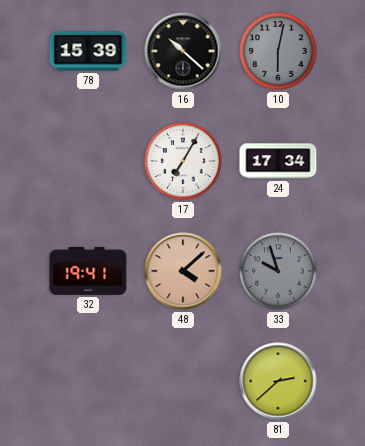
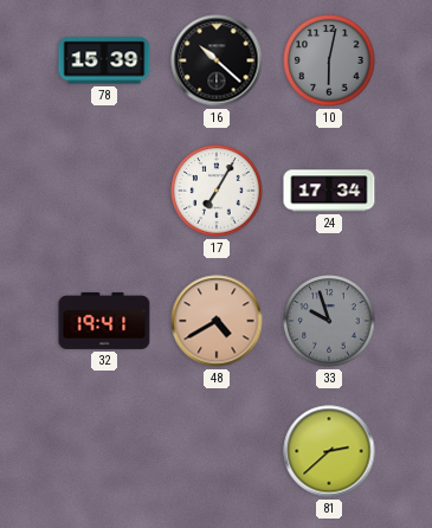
48: 4:08 -> 4:40 (217, 321)
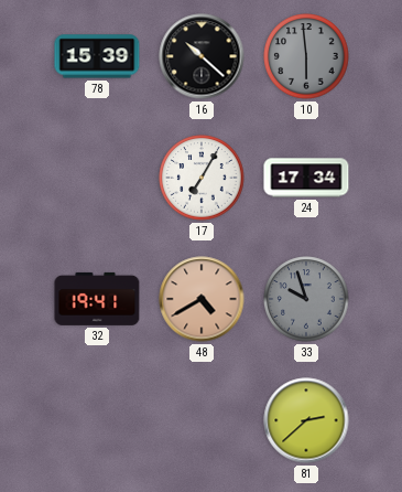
10: 6:02 -> 5:59 (306, 56)
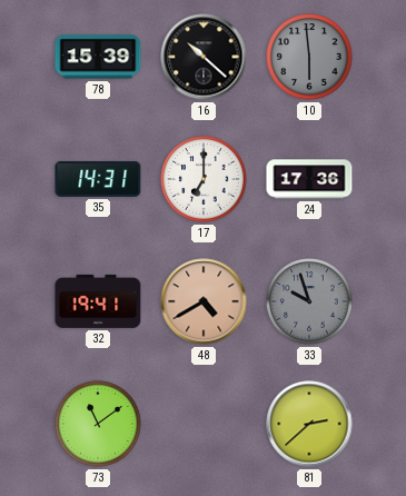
35: none -> 14:31 (98, 179)
17: 7:05 -> 7:00 (204, 179)
24: 17:34 -> 17:36 (309, 179)
73: none -> 11:09 (98, 424)
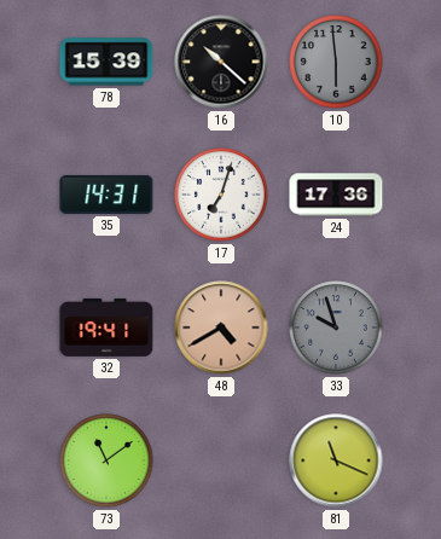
17: 7:00 -> 7:03 (221, 195)
81: 2:38 -> 11:19 (336, 460)
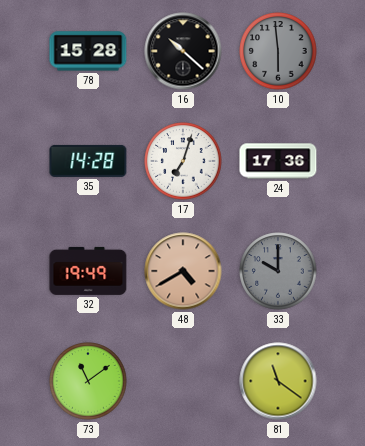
78: 15:39 -> 15:28 (88, 51)
35: 14:31 -> 14:28 (88, 161)
32: 19:41 -> 19:49 (88, 271)
33: 9:57 -> 10:00 (278, 271)
81: 11:19 -> 11:21 (278, 381)
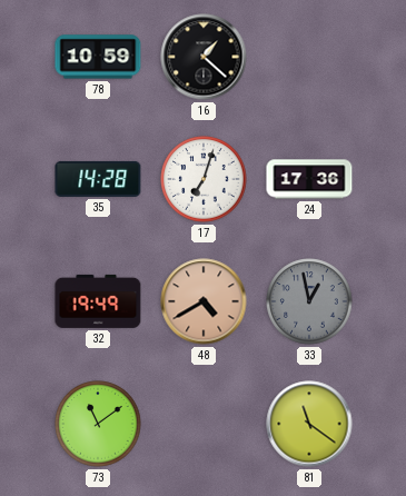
78: 15:28 -> 10:59 (98, 57)
16: 10:22 -> 1:22 (204, 57)
10: 5:59 -> none (278, 51)
33: 10:00 -> 12:58 (309, 301)
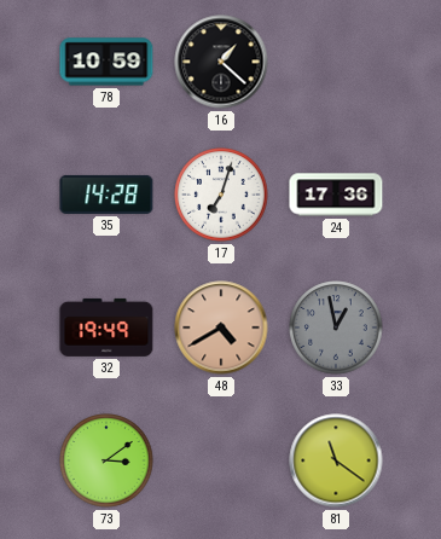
73: 11:09 -> 3:09 (106, 460)
